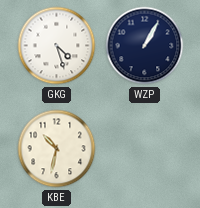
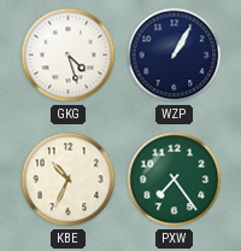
KBE: 10:32 -> 10:34 (69, 180)
PXW: none -> 7:24 (175, 180)
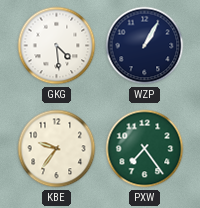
GKG: 4:27 -> 4:29 (57, 46)
KBE: 10:34 -> 9:36 (57, 149)
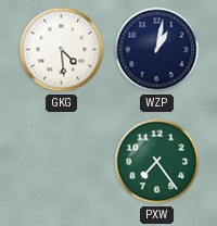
WZP: 1:05 -> 1:02 (157, 50)
KBE: 9:36 -> none (57, 149)
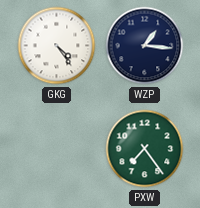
GKG: 4:29 -> 4:24 (57, 46)
WZP: 1:02 -> 1:16 (145, 46)
